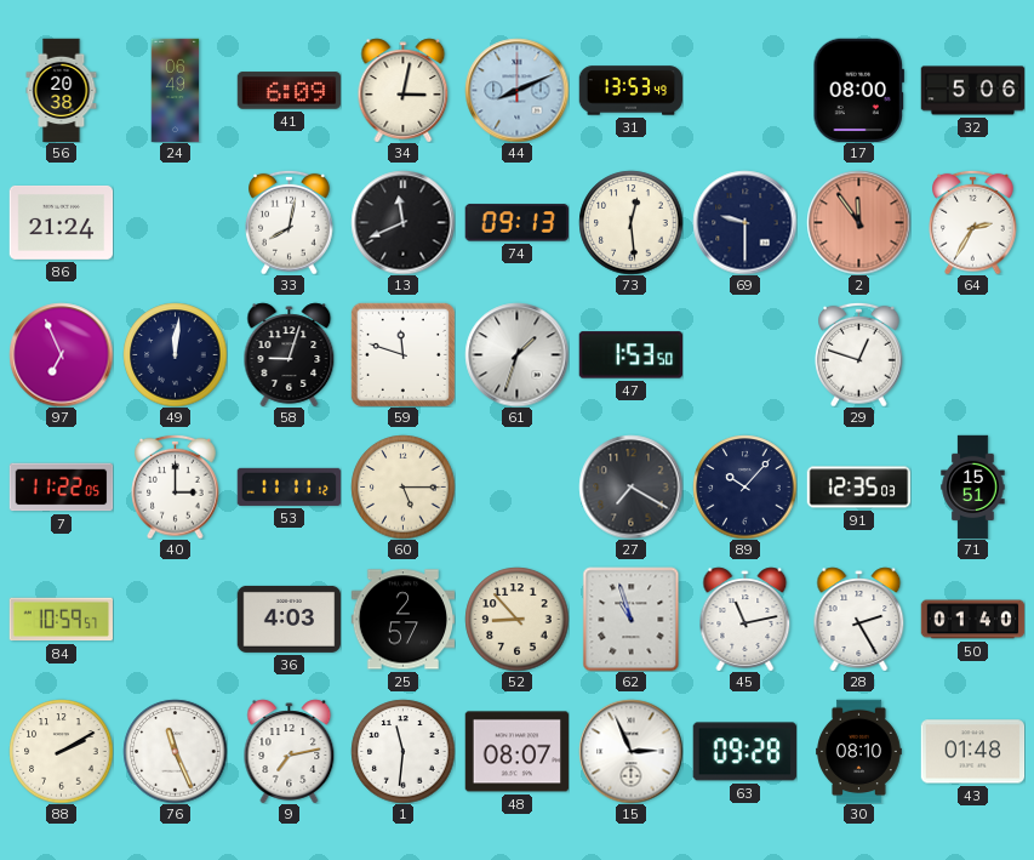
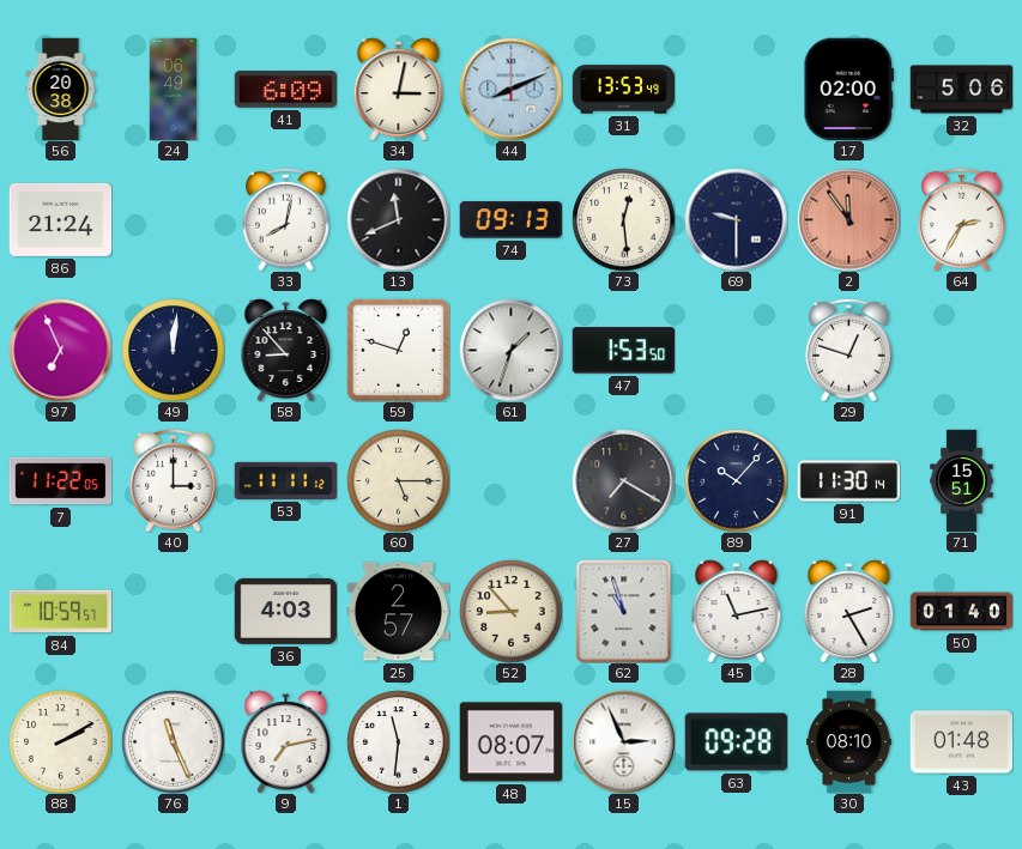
17: 08:00 -> 02:00 (848, 89)
58: 9:03 -> 8:53 (286, 350)
59: 11:48 -> 12:48 (398, 350)
91: 12:35 -> 11:30 (848, 481)
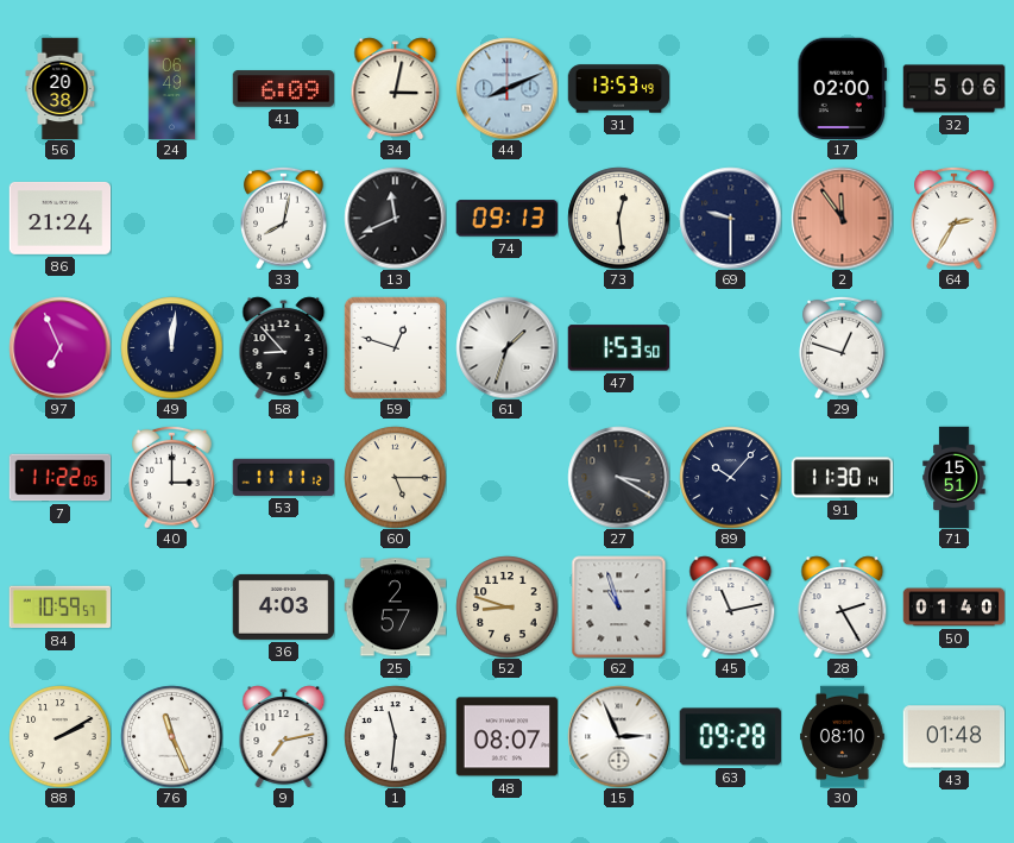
27: 7:20 -> 3:20 (618, 477)
52: 8:53 -> 8:48 (506, 606)
